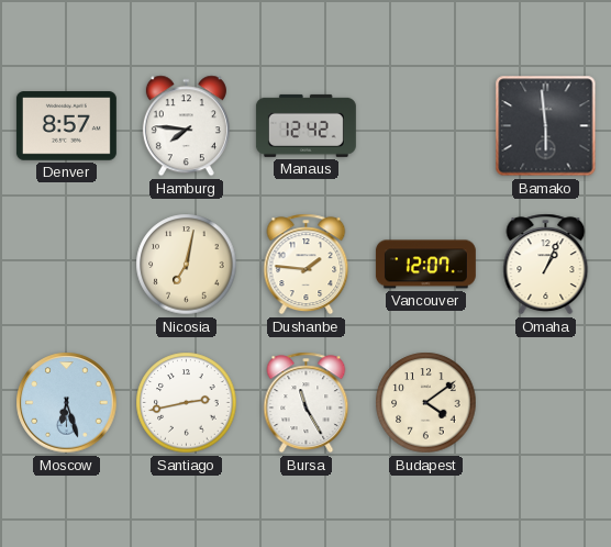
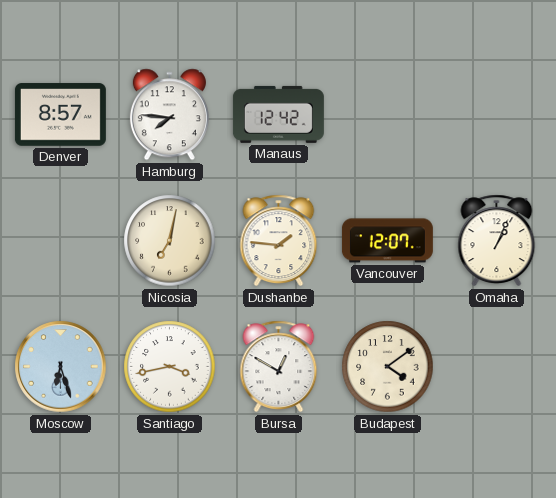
Bamako: 5:59 -> none (546, 126)
Santiago: 2:43 -> 3:43 (170, 367)
Bursa: 11:25 -> 12:50 (279, 367)
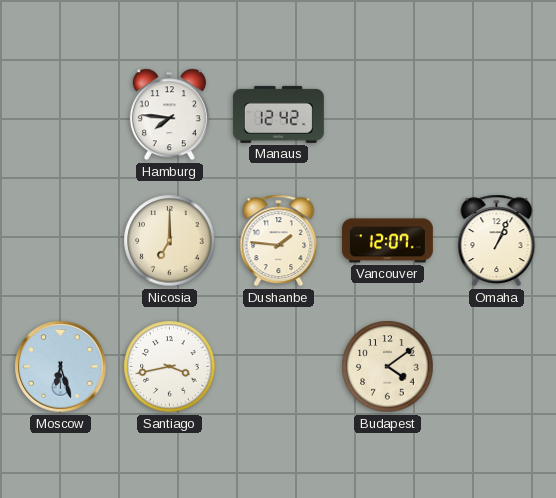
Denver: 8:57 -> none (60, 115)
Nicosia: 7:02 -> 7:00 (170, 241)
Bursa: 12:50 -> none (279, 367)
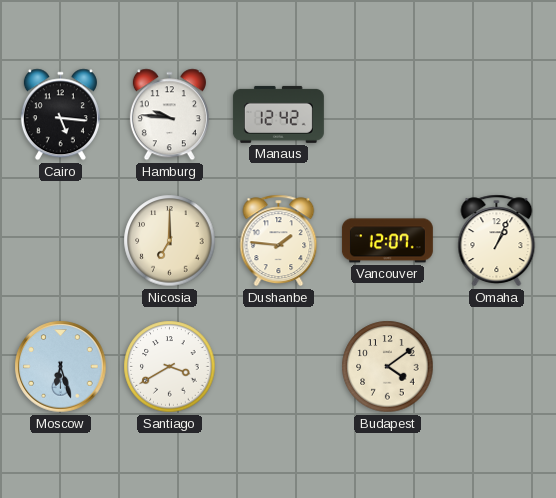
Cairo: none -> 5:16 (60, 115)
Hamburg: 7:46 -> 9:46 (169, 115)
Santiago: 3:43 -> 3:40 (170, 367)
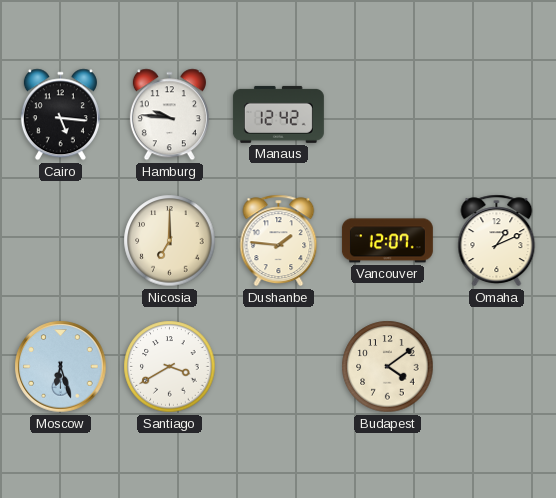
Omaha: 1:04 -> 1:11 (497, 241)
